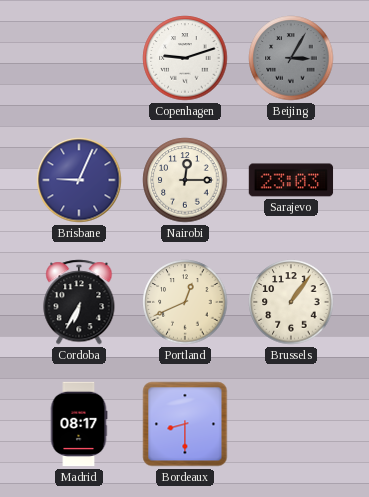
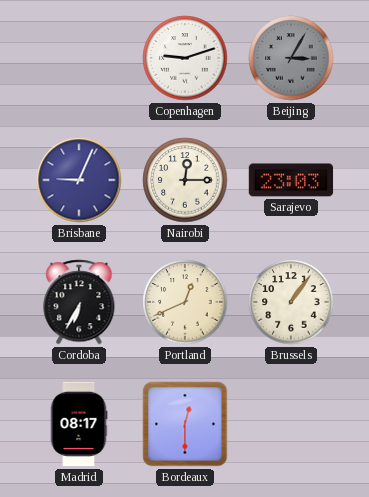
Bordeaux: 8:30 -> 12:30 (185, 424)
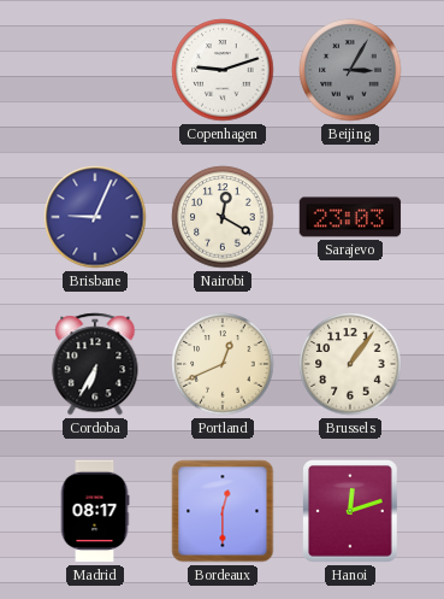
Nairobi: 12:15 -> 12:20 (223, 217)
Hanoi: none -> 12:12 (351, 511)
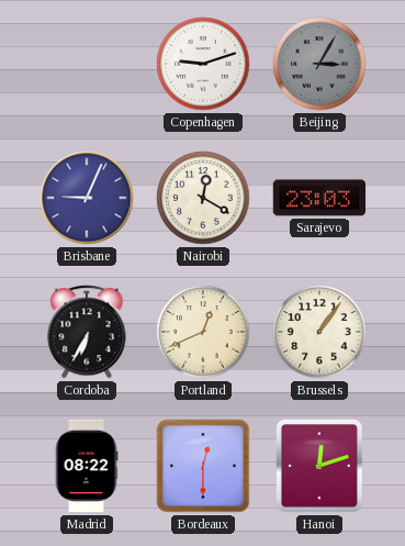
Madrid: 08:17 -> 08:22 (87, 466)
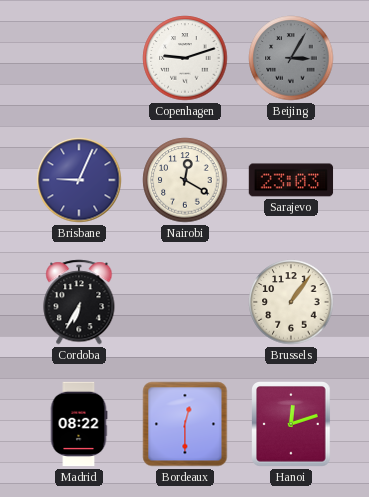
Portland: 12:41 -> none (203, 332)
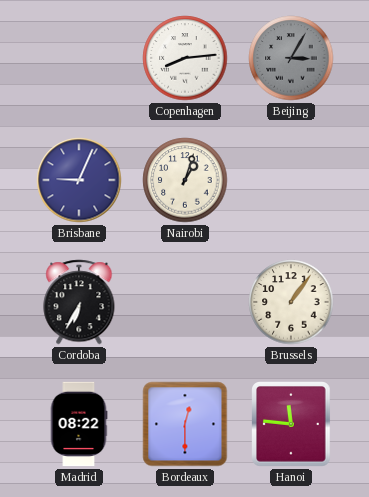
Copenhagen: 9:12 -> 8:14 (185, 58)
Nairobi: 12:20 -> 1:03 (185, 180)
Sarajevo: 23:03 -> none (291, 180)
Hanoi: 12:12 -> 11:46 (292, 424)
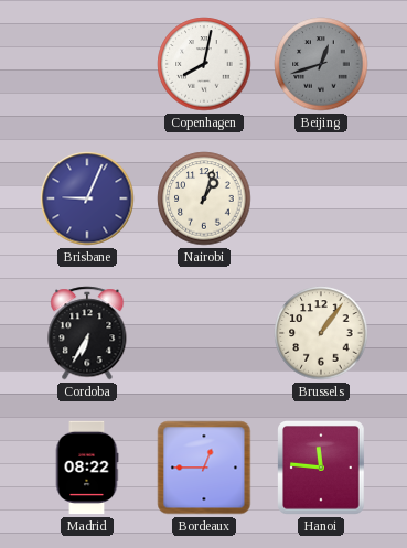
Copenhagen: 8:14 -> 8:02 (204, 64)
Beijing: 3:05 -> 12:42 (321, 64)
Bordeaux: 12:30 -> 12:45 (204, 468)
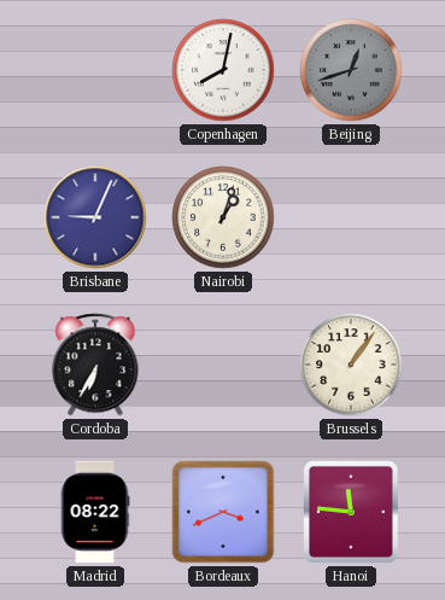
Bordeaux: 12:45 -> 3:41 (223, 512)
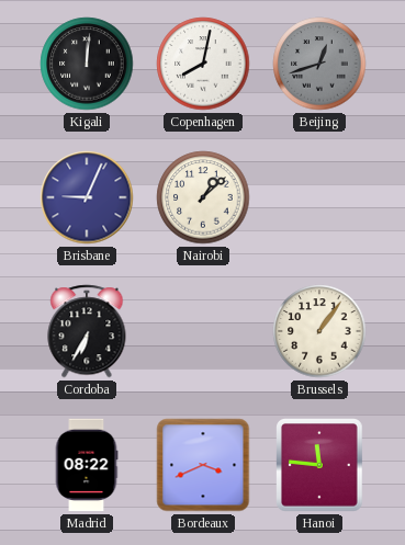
Kigali: none -> 12:01 (87, 64)
Nairobi: 1:03 -> 1:08 (203, 197)
